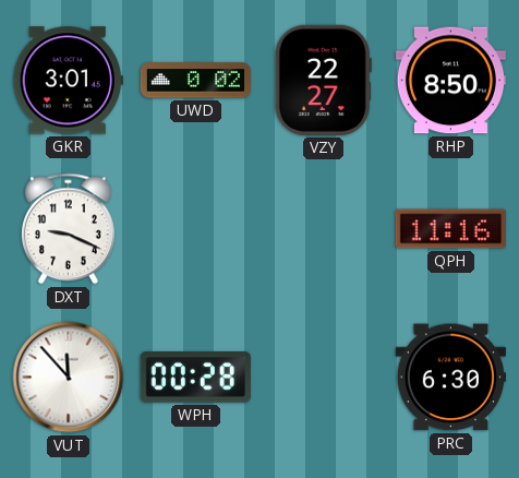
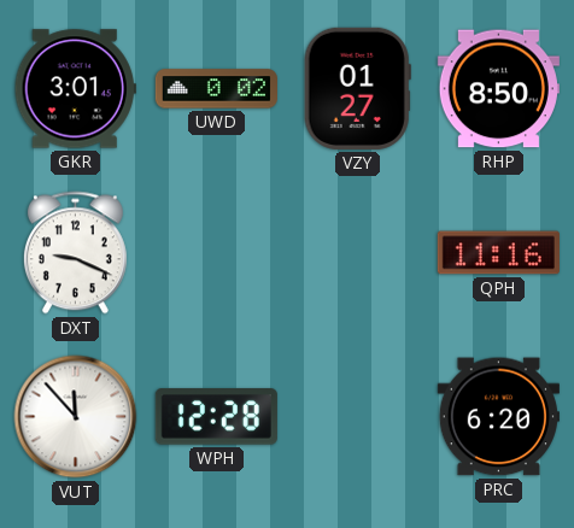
VZY: 22:27 -> 01:27 (357, 88)
WPH: 00:28 -> 12:28 (216, 417)
PRC: 6:30 -> 6:20 (498, 417)
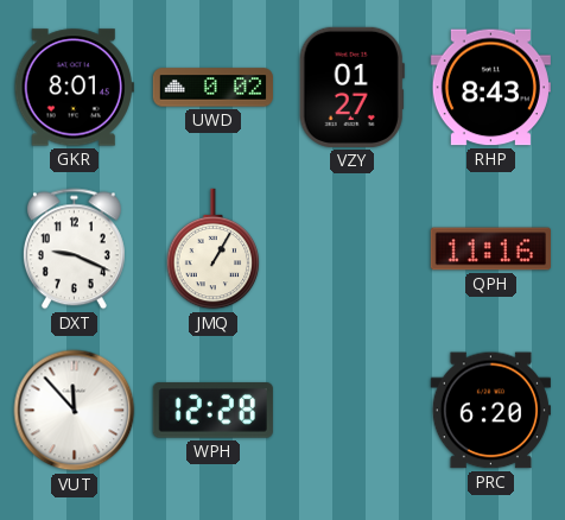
GKR: 3:01 -> 8:01 (74, 88)
RHP: 8:50 -> 8:43 (490, 88)
JMQ: none -> 1:05 (214, 249)
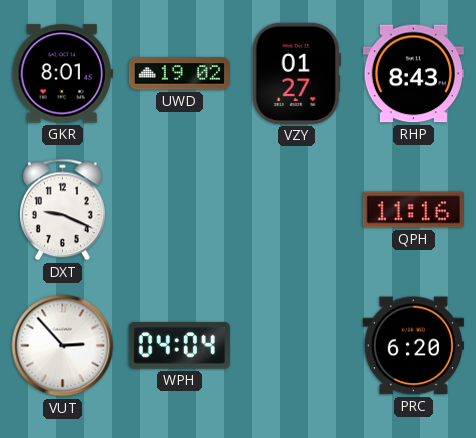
UWD: 0:02 -> 19:02 (179, 74)
JMQ: 1:05 -> none (214, 249)
VUT: 11:53 -> 2:53 (63, 346)
WPH: 12:28 -> 04:04 (179, 346)
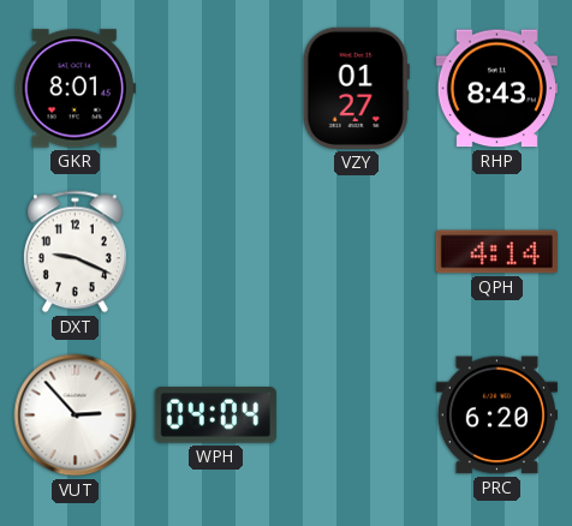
UWD: 19:02 -> none (179, 74)
QPH: 11:16 -> 4:14 (496, 252)
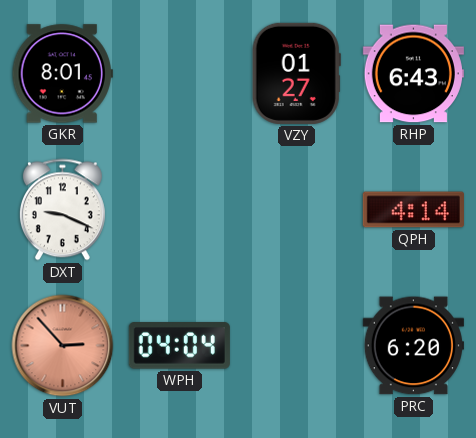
RHP: 8:43 -> 6:43 (413, 74)
VUT dial: white -> salmon (63, 346)
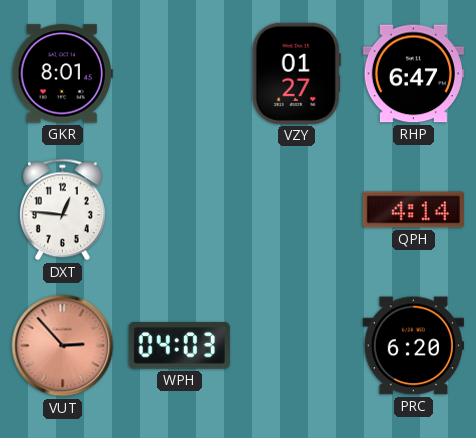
RHP: 6:43 -> 6:47 (413, 74)
DXT: 9:19 -> 12:46 (62, 210)
WPH: 04:04 -> 04:03 (179, 346)
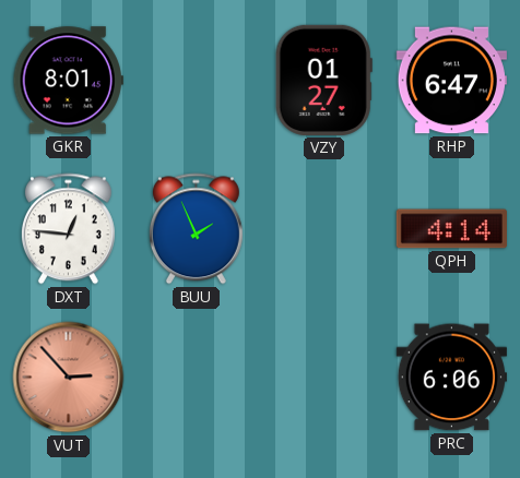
BUU: none -> 1:56 (196, 229)
WPH: 04:03 -> none (179, 346)
PRC: 6:20 -> 6:06 (451, 378)
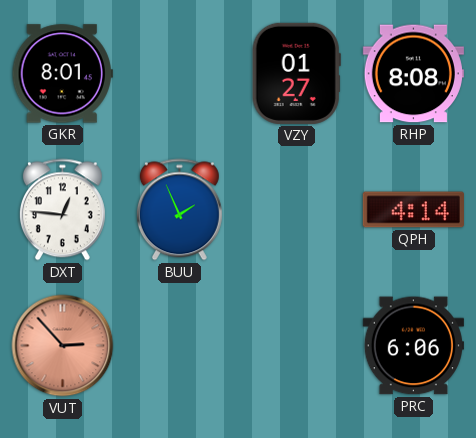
RHP: 6:47 -> 8:08 (413, 74)
